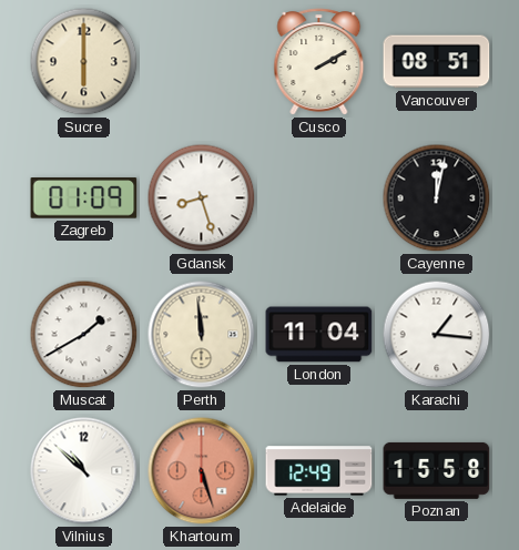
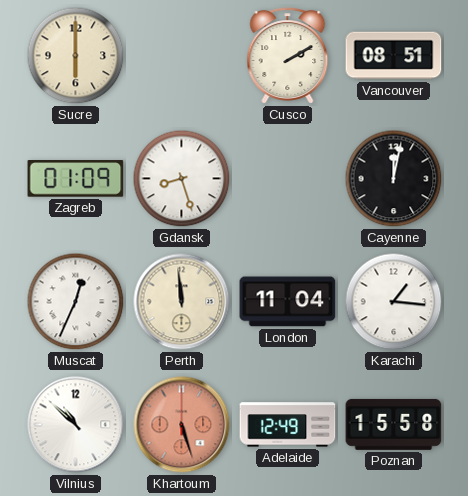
Muscat: 1:40 -> 12:34 (76, 302)
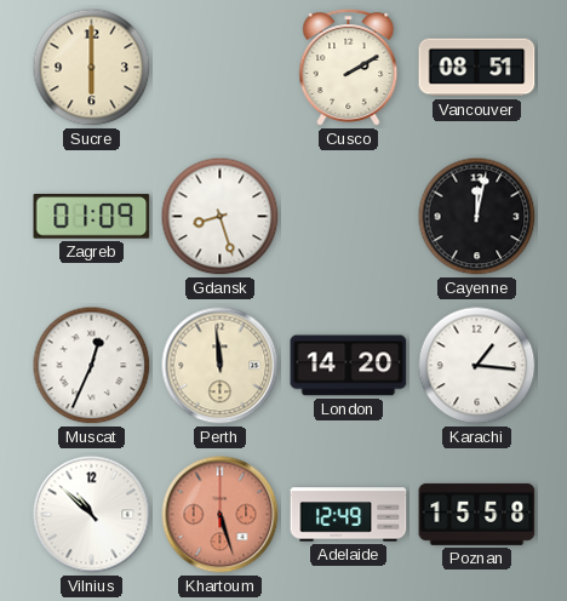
London: 11:04 -> 14:20 (349, 366)
